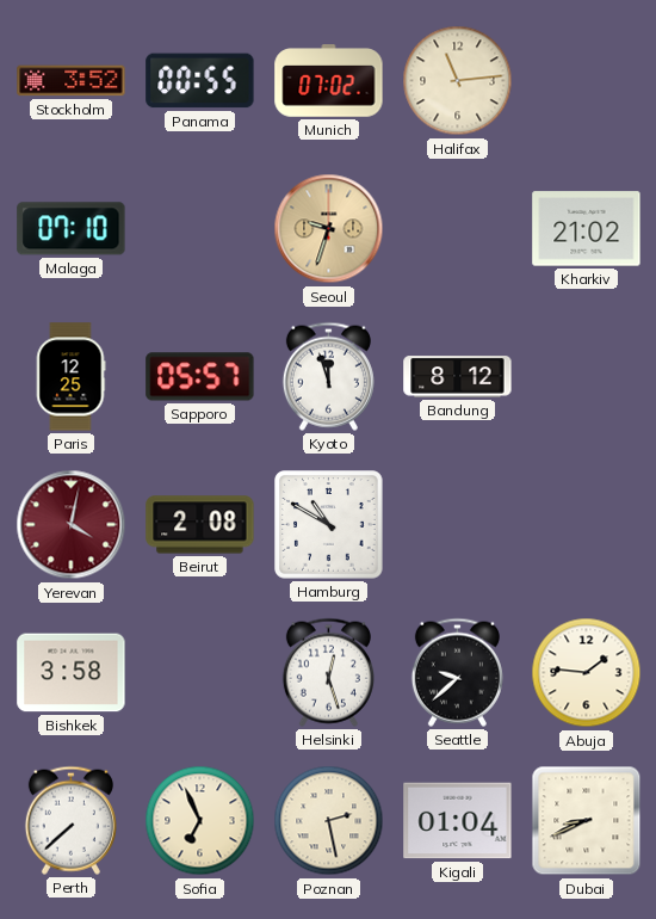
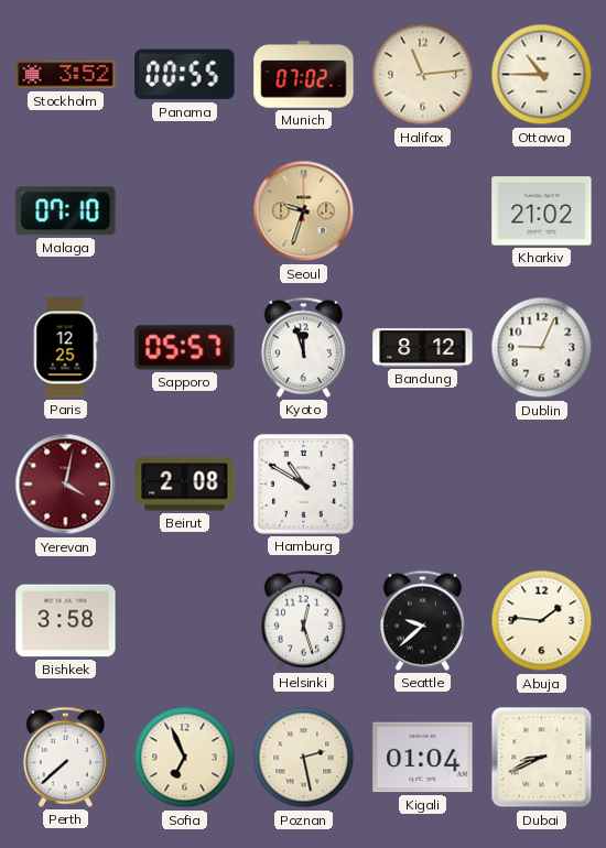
Ottawa: none -> 10:45 (542, 75)
Dublin: none -> 9:04 (542, 348)
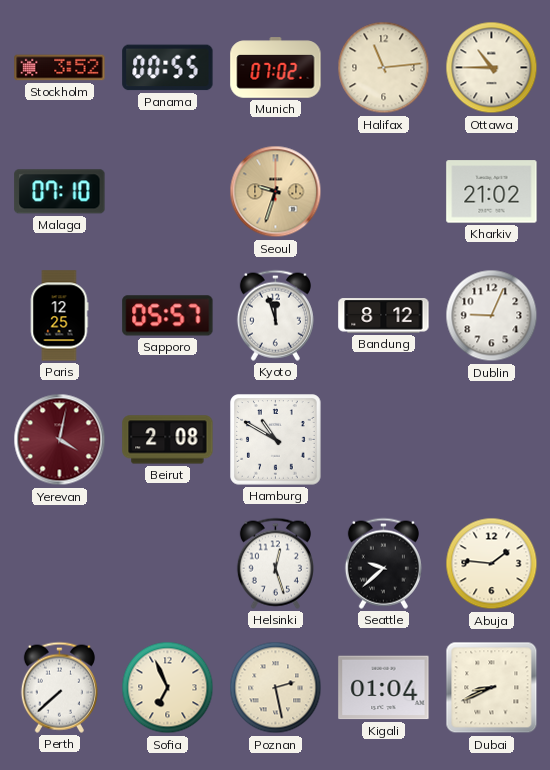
Bishkek: 3:58 -> none (66, 621)
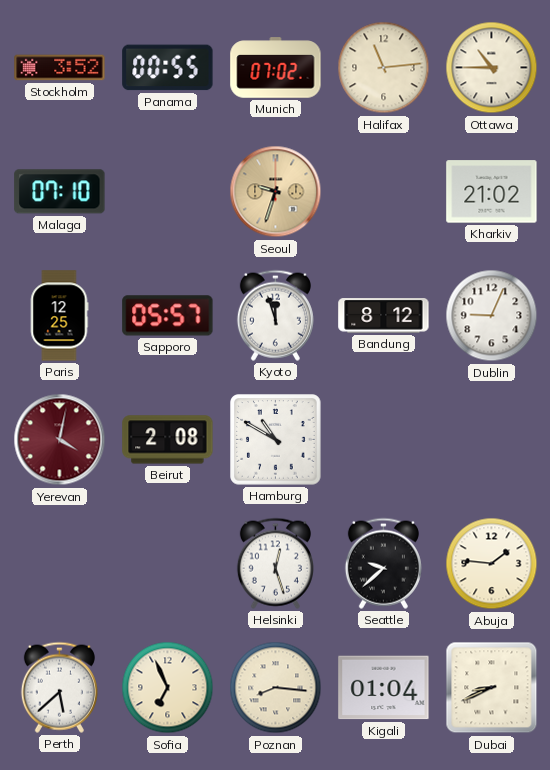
Perth: 7:38 -> 5:38 (59, 687)
Poznan: 2:28 -> 8:16 (276, 688)
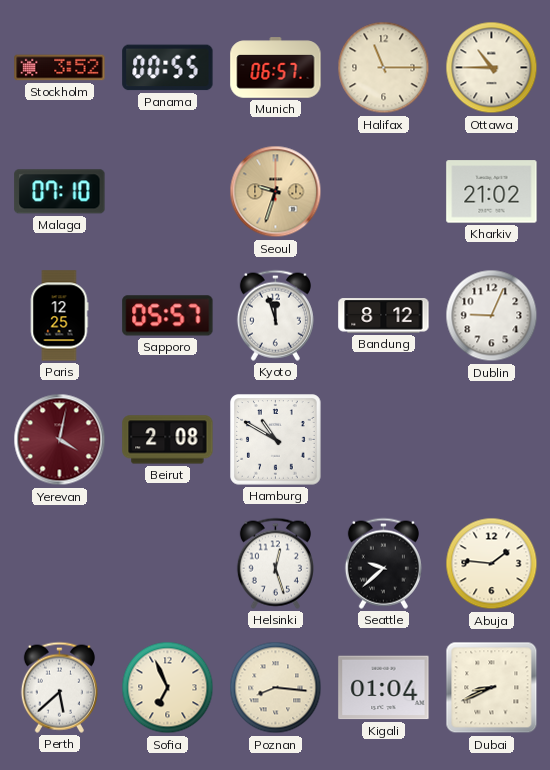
Munich: 07:02 -> 06:57 (276, 68)
Halifax: 11:14 -> 11:15 (384, 68)
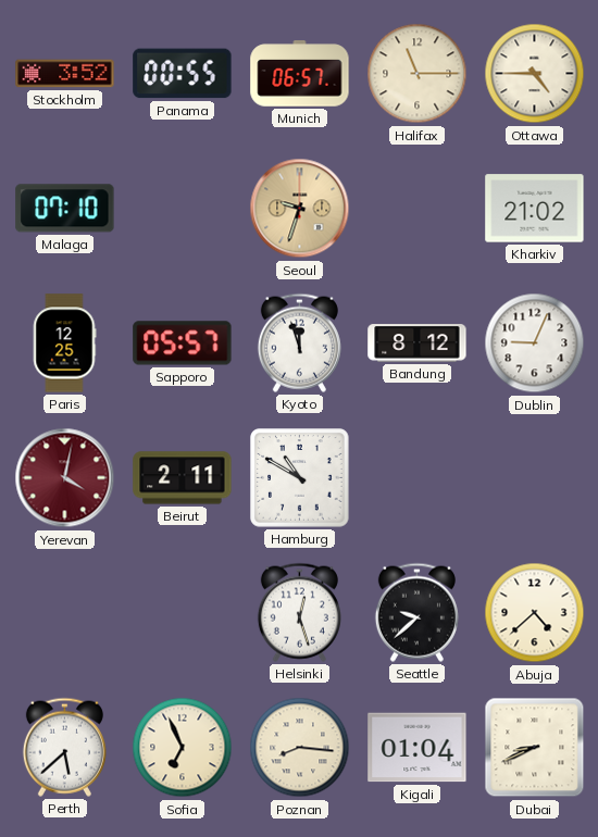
Ottawa: 10:45 -> 4:45 (535, 74)
Beirut: 2:08 -> 2:11 (183, 478)
Abuja: 1:46 -> 4:38 (535, 613)
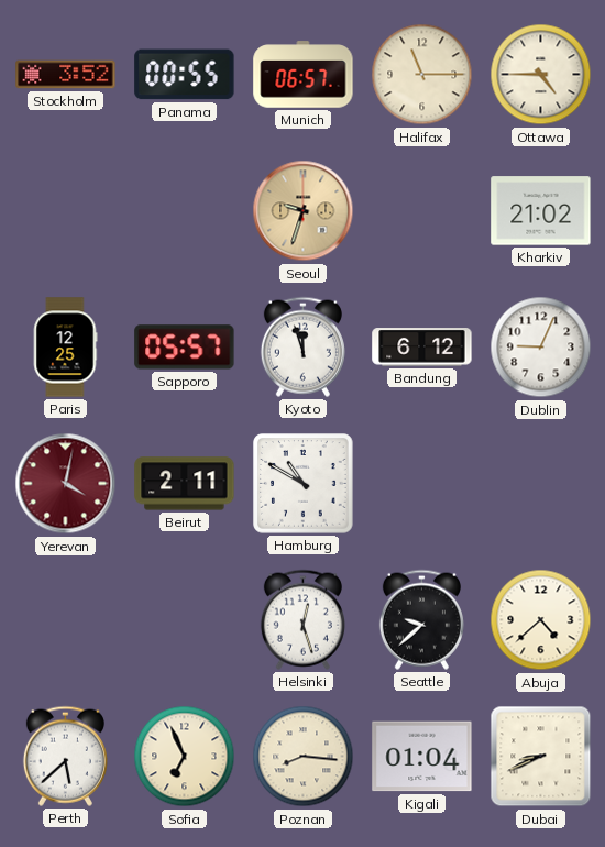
Malaga: 07:10 -> none (65, 209)
Bandung: 8:12 -> 6:12 (422, 348)
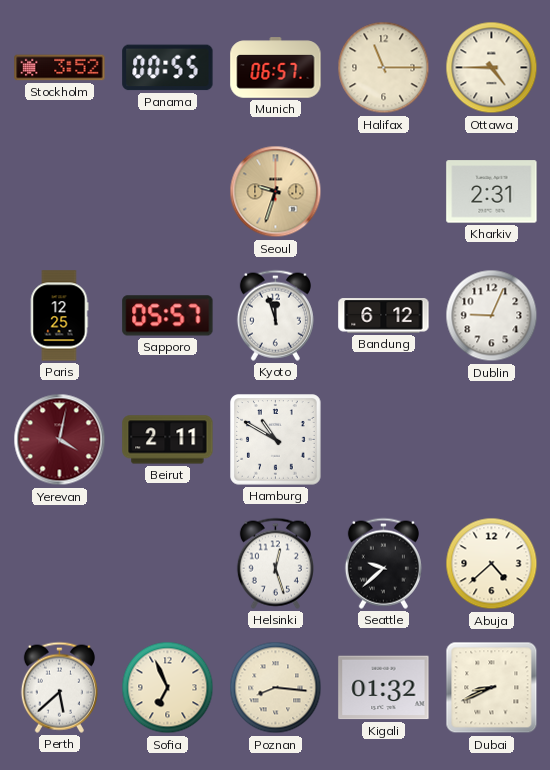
Kharkiv: 21:02 -> 2:31 (492, 192)
Kigali: 01:04 -> 01:32 (384, 688)
